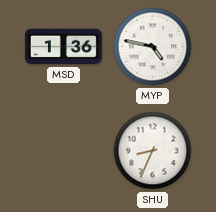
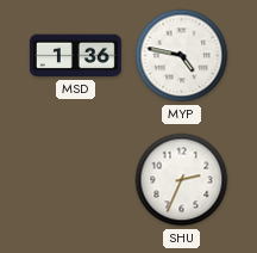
SHU: 8:34 -> 2:34 (182, 180)
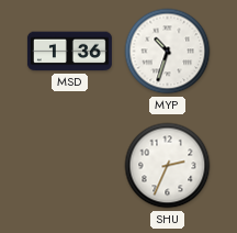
MYP: 4:47 -> 10:33 (168, 52)
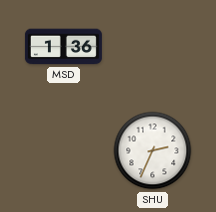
MYP: 10:33 -> none (168, 52)
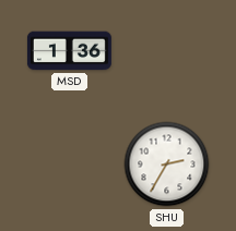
SHU: 2:34 -> 2:35 (167, 165)
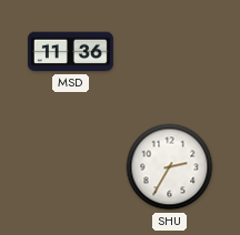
MSD: 1:36 -> 11:36 (70, 52)
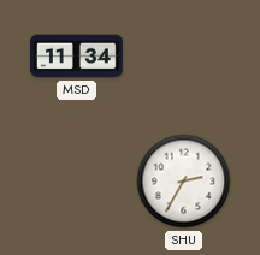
MSD: 11:36 -> 11:34 (76, 57)
